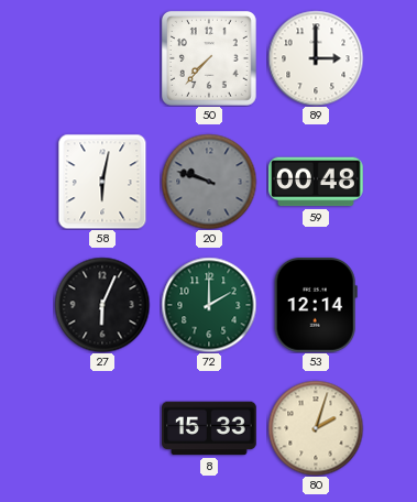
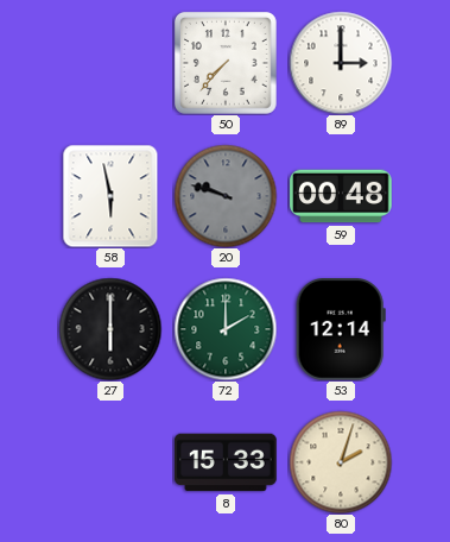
58: 6:02 -> 5:58 (110, 196)
27: 6:04 -> 6:00 (110, 329)
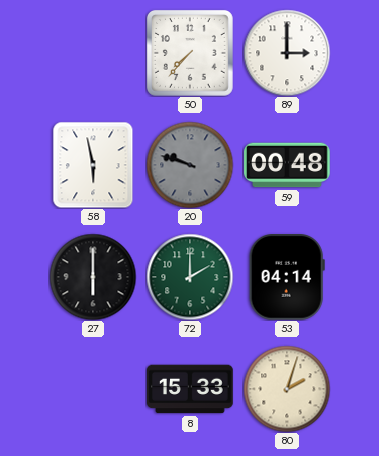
53: 12:14 -> 04:14 (287, 278)
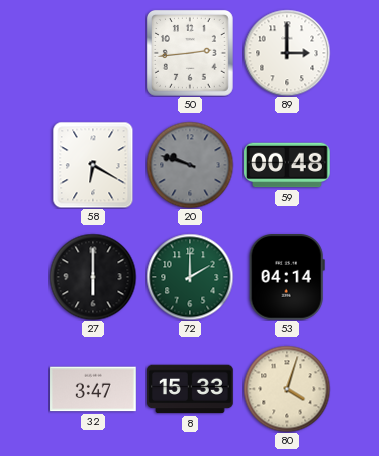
50: 7:37 -> 2:44 (190, 53)
58: 5:58 -> 6:20 (93, 165)
32: none -> 3:47 (93, 389)
80: 2:03 -> 4:03 (287, 389)
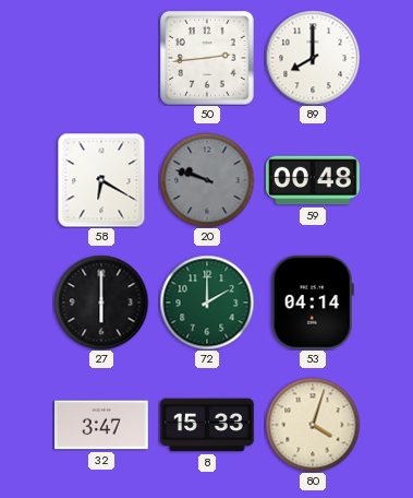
89: 3:00 -> 8:00 (313, 58)
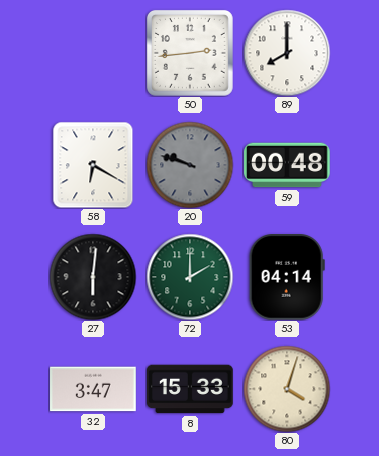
27: 6:00 -> 6:01 (93, 277)
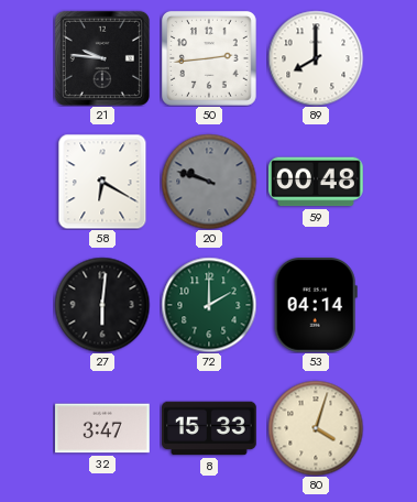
21: none -> 9:46 (102, 58)
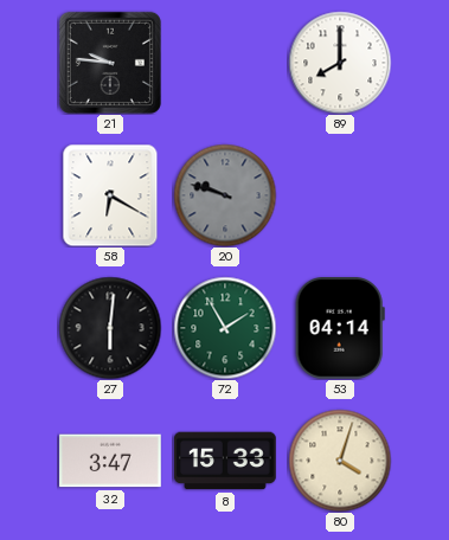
50: 2:44 -> none (209, 58)
59: 00:48 -> none (316, 182)
72: 2:00 -> 1:55 (225, 328)
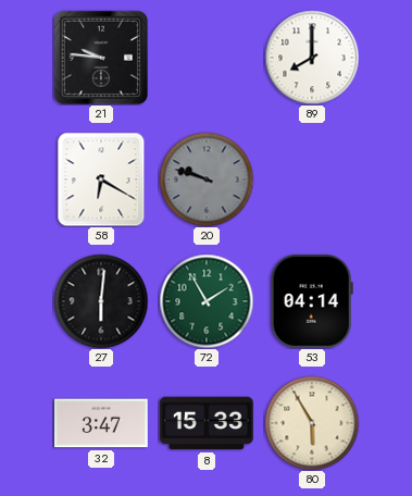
80: 4:03 -> 5:55 (312, 423)
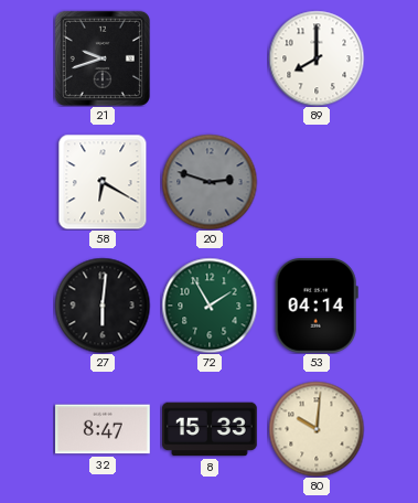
21: 9:46 -> 9:42 (103, 58)
20: 9:48 -> 2:48 (210, 182)
32: 3:47 -> 8:47 (103, 429)
80: 5:55 -> 10:01 (317, 429)
